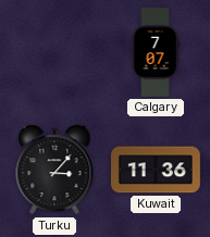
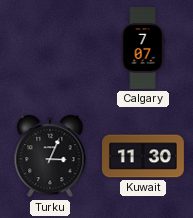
Turku: 3:07 -> 3:04 (50, 156)
Kuwait: 11:36 -> 11:30 (143, 156)
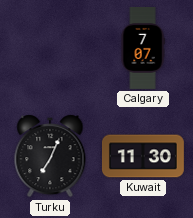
Turku: 3:04 -> 7:04 (50, 156)
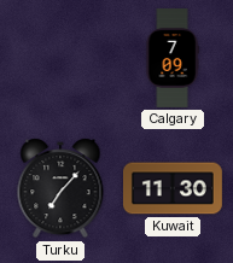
Calgary: 7:07 -> 7:09 (173, 59)
Turku: 7:04 -> 7:07 (60, 188)
